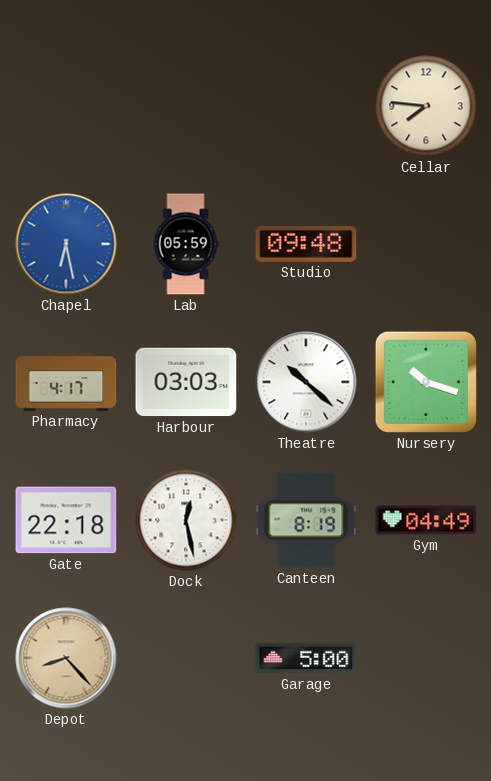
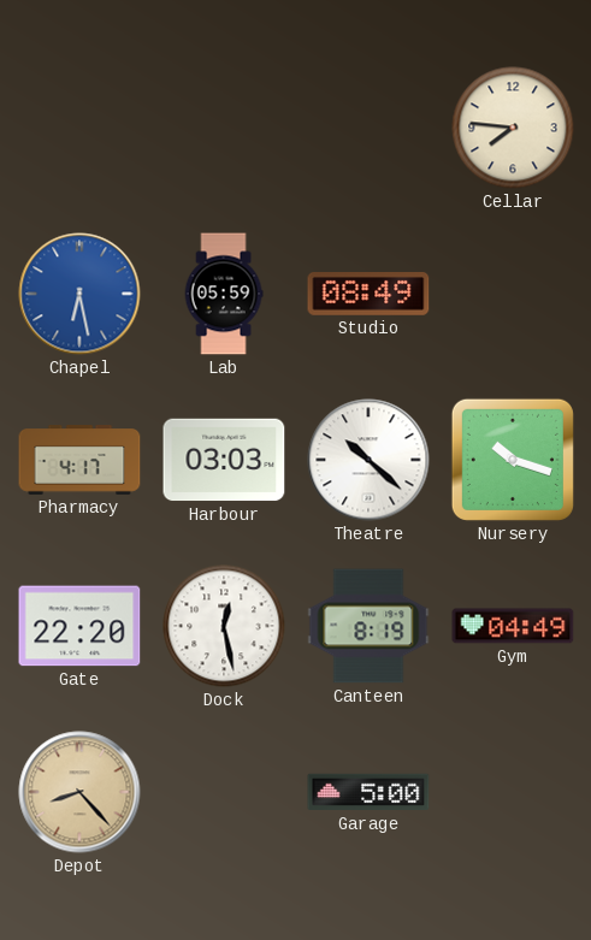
Studio: 09:48 -> 08:49 (368, 295)
Gate: 22:18 -> 22:20 (79, 626)
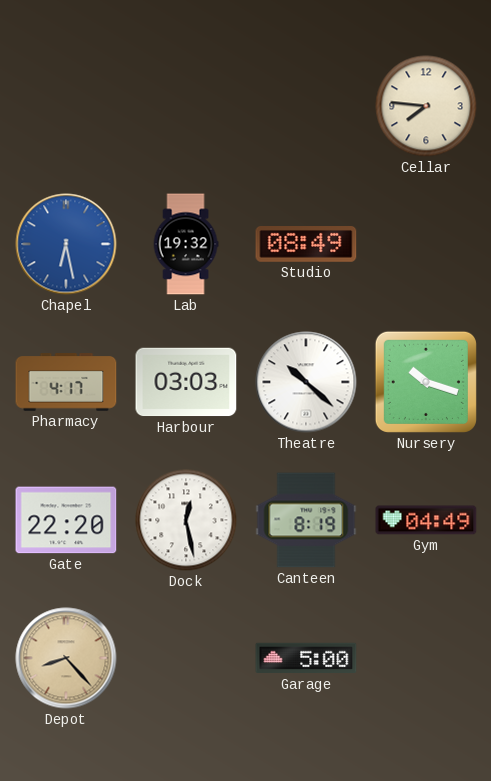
Lab: 05:59 -> 19:32 (186, 244)
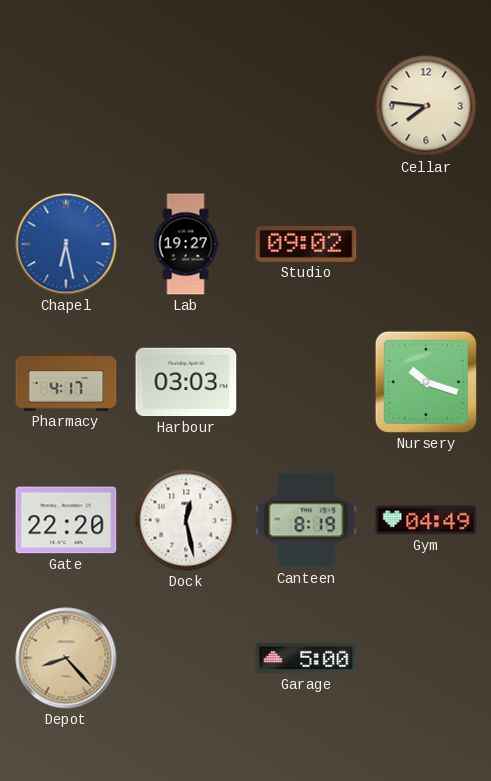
Lab: 19:32 -> 19:27 (186, 244)
Studio: 08:49 -> 09:02 (306, 245)
Theatre: 10:22 -> none (306, 382)
